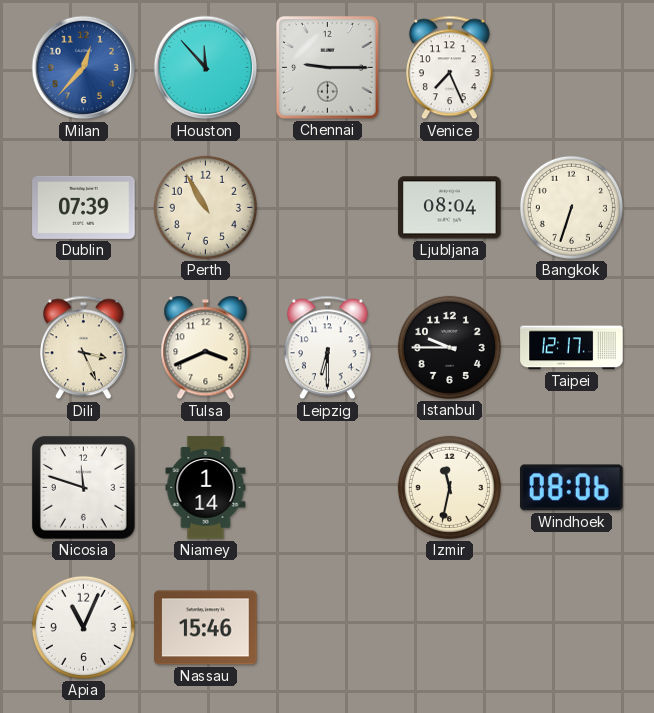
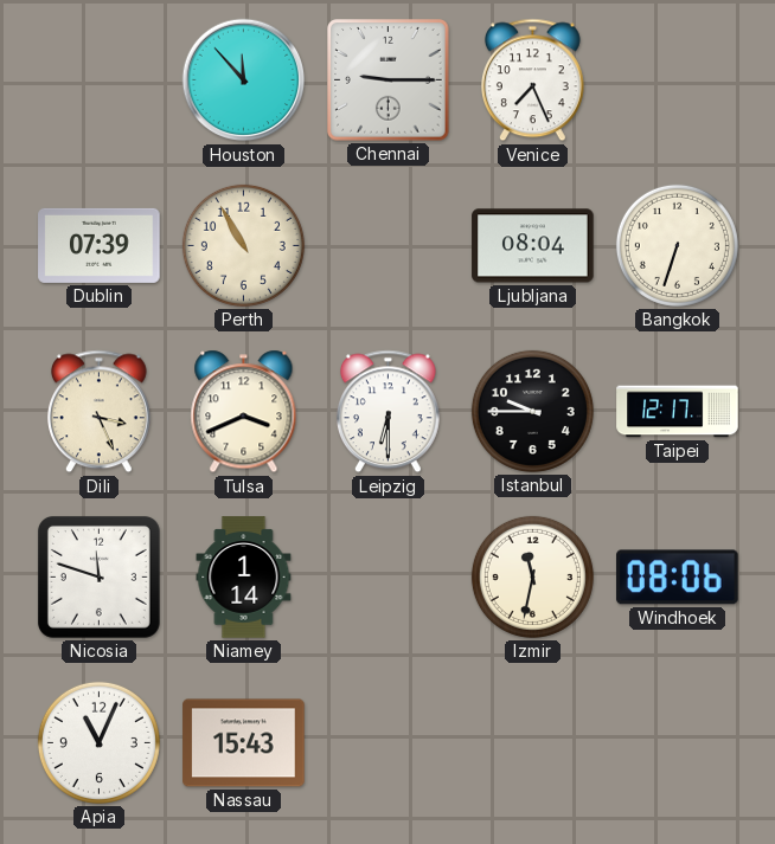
Milan: 12:37 -> none (84, 68)
Nassau: 15:46 -> 15:43 (244, 743)
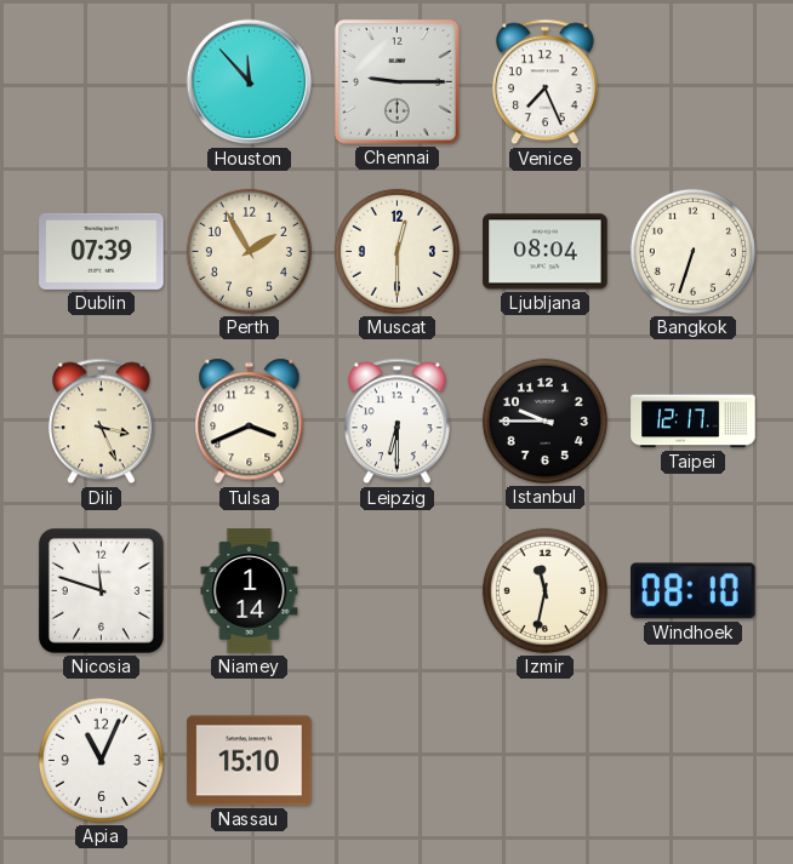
Perth: 10:55 -> 1:55 (249, 251)
Muscat: none -> 12:30 (396, 251)
Windhoek: 08:06 -> 08:10 (694, 591)
Nassau: 15:43 -> 15:10 (250, 761)
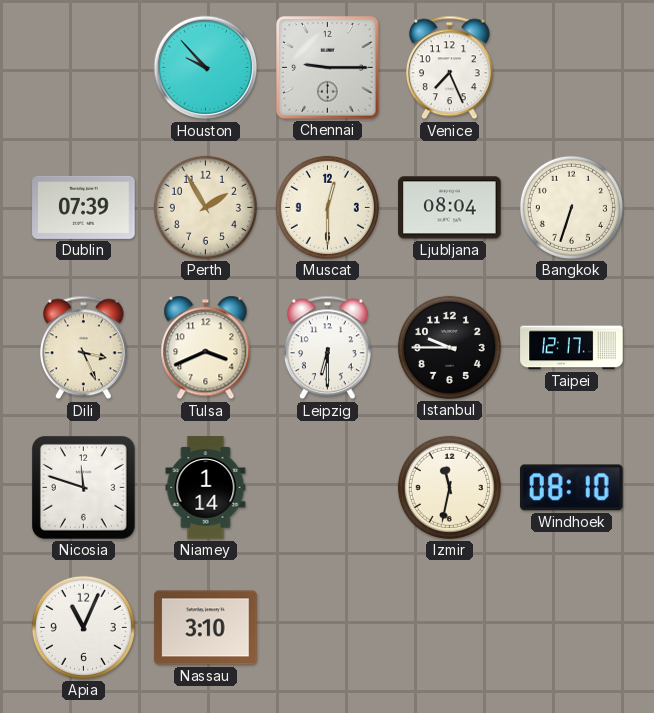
Houston: 11:53 -> 9:53 (206, 68)
Nassau: 15:10 -> 3:10 (206, 628)
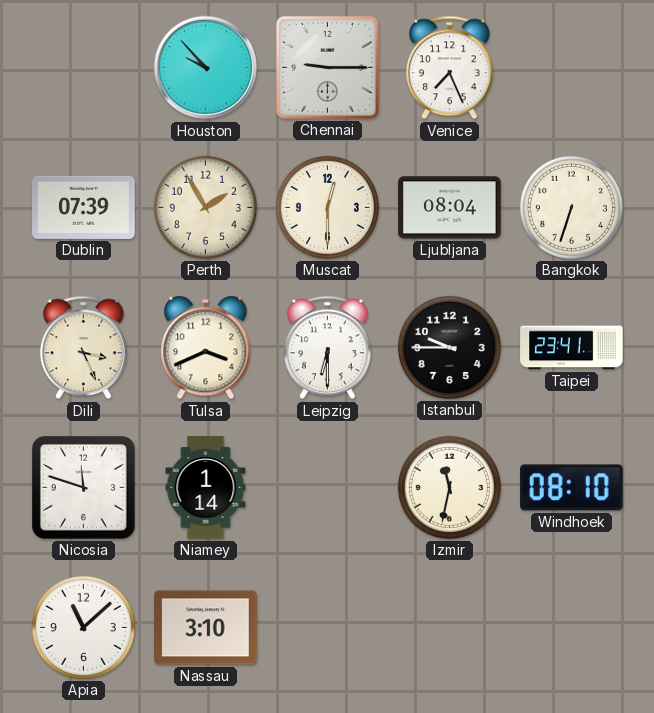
Taipei: 12:17 -> 23:41 (572, 348)
Apia: 11:04 -> 11:08 (83, 627)
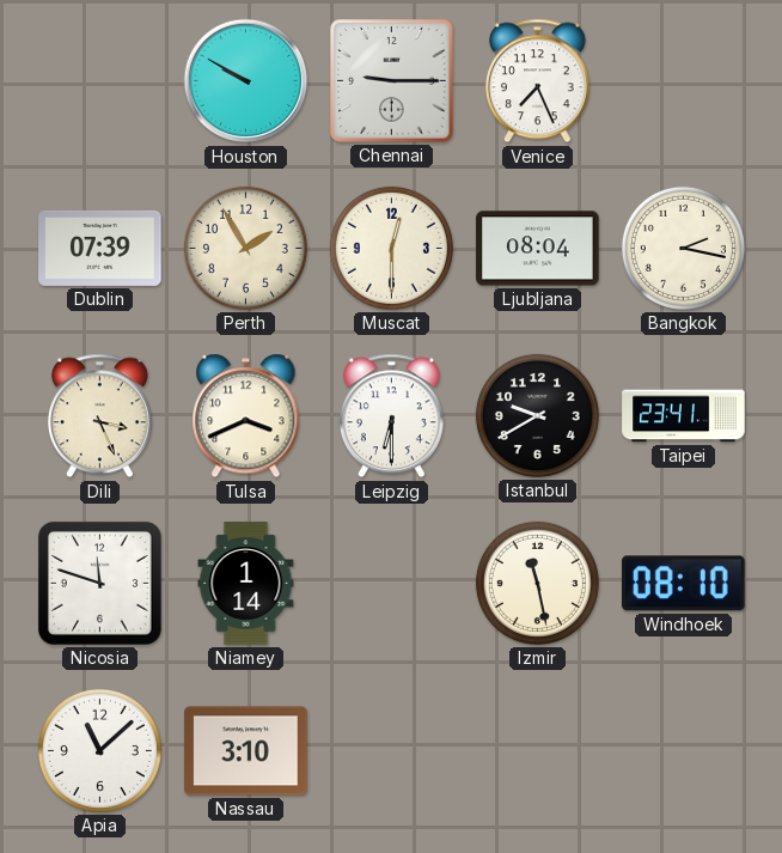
Houston: 9:53 -> 9:50 (246, 81)
Bangkok: 6:33 -> 2:17 (683, 248)
Istanbul: 9:45 -> 9:40 (537, 415)
Izmir: 11:32 -> 11:28 (537, 583)
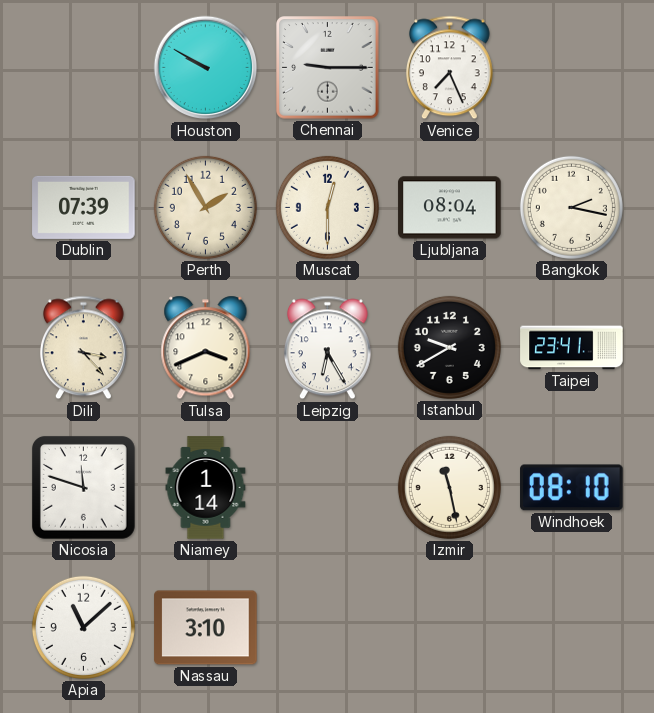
Dili: 3:26 -> 3:23 (83, 348)
Leipzig: 6:30 -> 6:25 (327, 348)
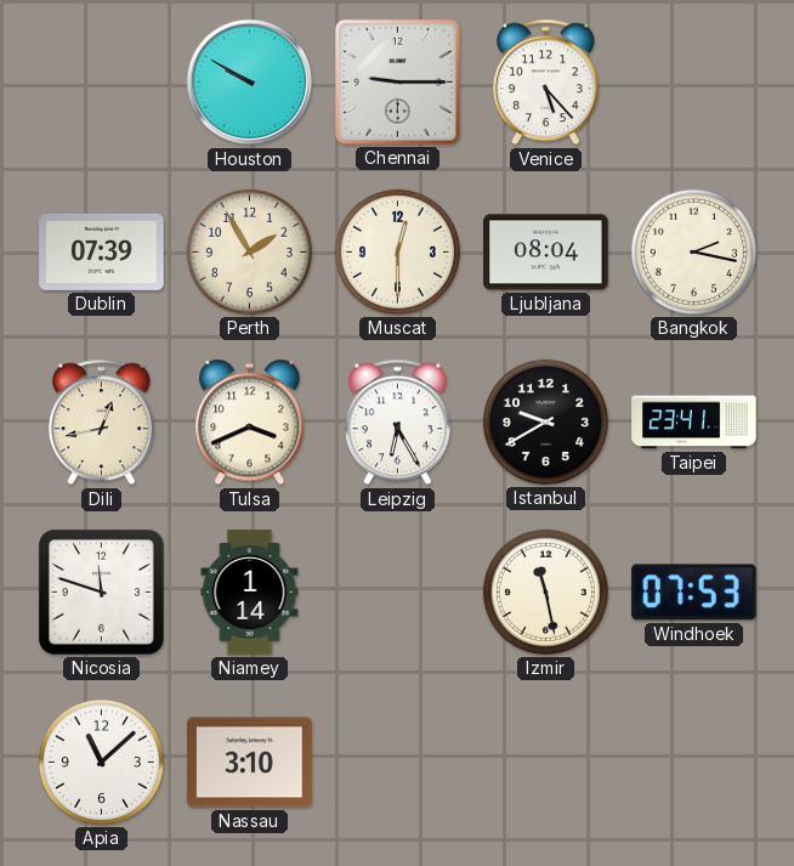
Venice: 7:26 -> 5:23 (545, 83)
Dili: 3:23 -> 12:43 (101, 423)
Windhoek: 08:10 -> 07:53 (694, 593)
